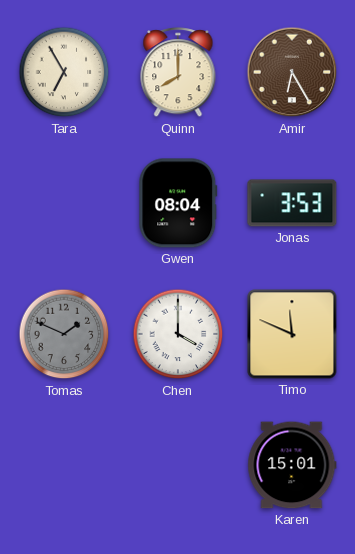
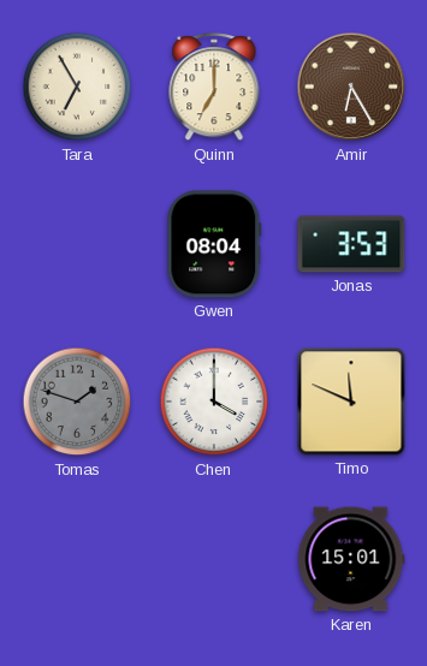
Quinn: 8:00 -> 7:00 (214, 88)
Tomas: 1:49 -> 1:48 (77, 402)
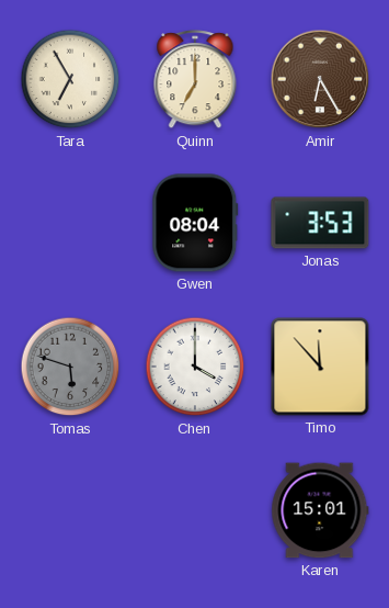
Tomas: 1:48 -> 5:48 (70, 367)
Timo: 11:49 -> 11:53 (320, 367)
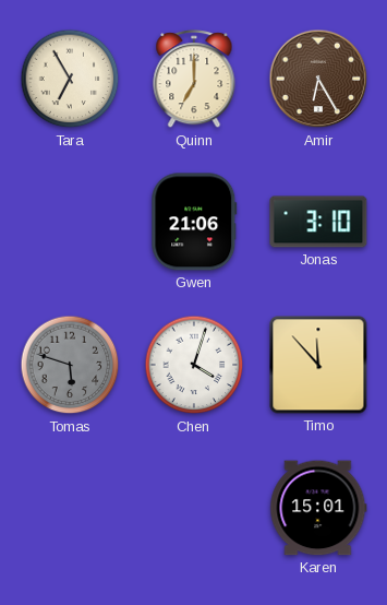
Gwen: 08:04 -> 21:06 (194, 222)
Jonas: 3:53 -> 3:10 (318, 222)
Chen: 4:00 -> 4:03 (194, 365)
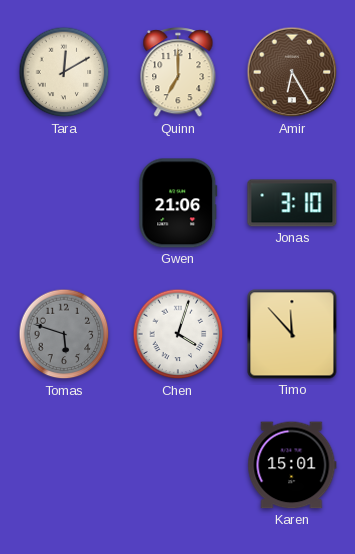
Tara: 6:55 -> 12:10 (64, 72)
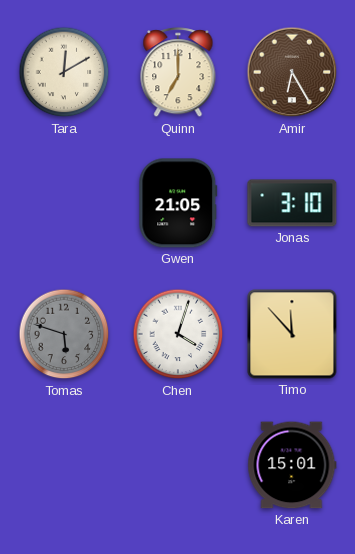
Gwen: 21:06 -> 21:05 (178, 203)
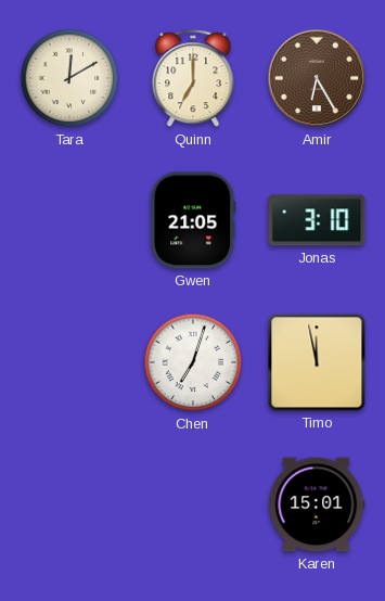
Tomas: 5:48 -> none (64, 334)
Chen: 4:03 -> 7:03 (193, 362)
Timo: 11:53 -> 11:58 (317, 362)
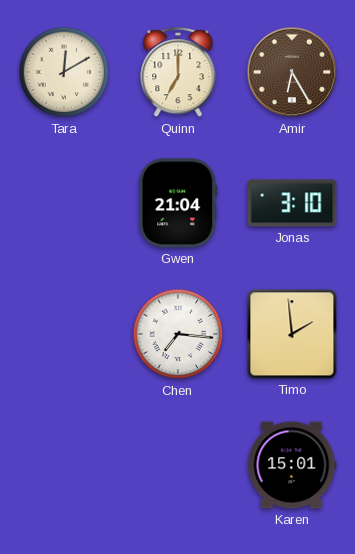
Gwen: 21:05 -> 21:04 (178, 203)
Chen: 7:03 -> 7:16 (178, 334)
Timo: 11:58 -> 1:59 (292, 334)
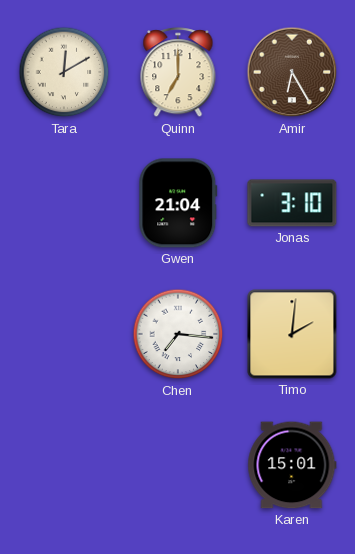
Timo: 1:59 -> 2:01 (292, 334)
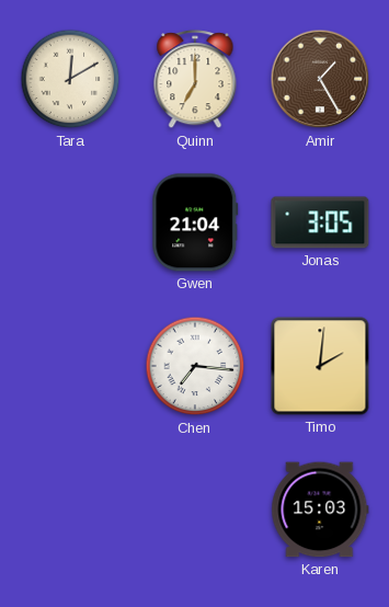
Amir: 6:25 -> 1:25 (320, 79)
Jonas: 3:10 -> 3:05 (320, 222)
Karen: 15:01 -> 15:03 (320, 509)
